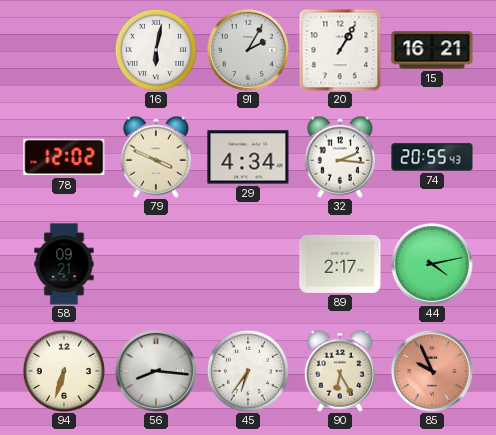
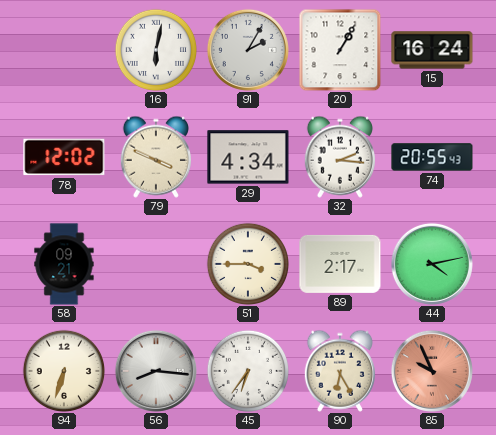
15: 16:21 -> 16:24 (432, 50)
51: none -> 3:45 (247, 263)
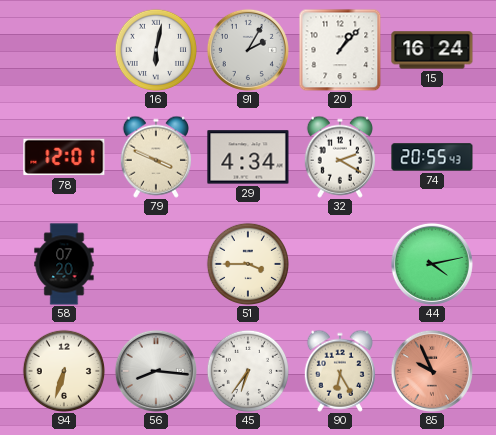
20: 1:05 -> 1:07 (340, 50)
78: 12:02 -> 12:01 (64, 157)
32: 2:16 -> 2:20 (340, 157)
58: 09:21 -> 07:20 (64, 264)
89: 2:17 -> none (340, 264)
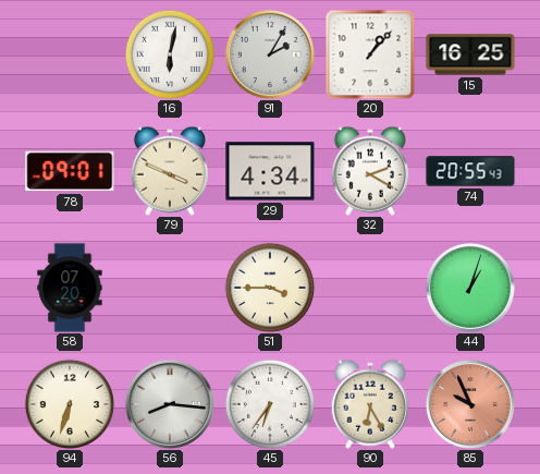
15: 16:24 -> 16:25 (470, 54)
78: 12:01 -> 09:01 (70, 171)
44: 4:13 -> 1:03 (470, 288)
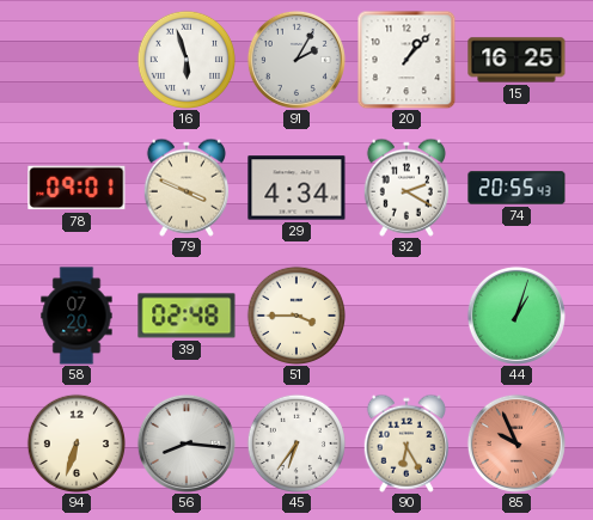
16: 6:02 -> 5:57 (185, 59)
39: none -> 02:48 (187, 316)
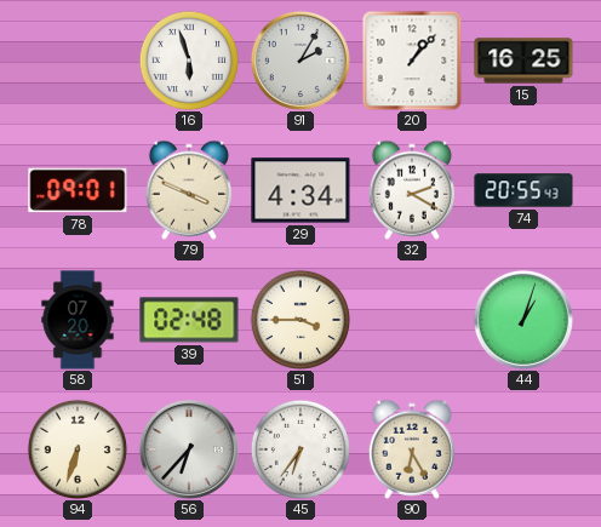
56: 8:16 -> 6:37 (189, 449)
85: 9:56 -> none (516, 443)
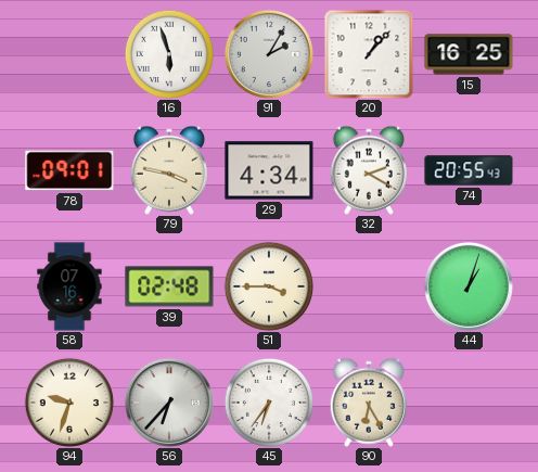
79: 3:49 -> 3:47 (169, 170)
58: 07:20 -> 07:16 (69, 286)
94: 6:33 -> 9:33 (68, 401)
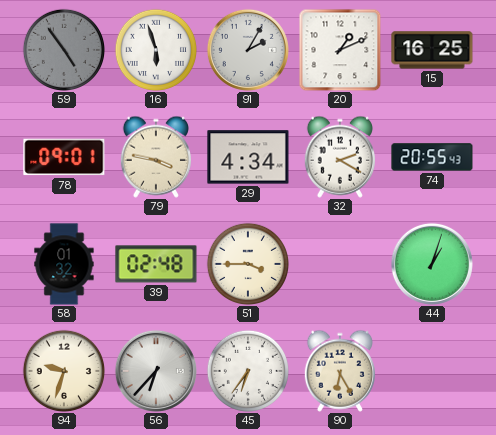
59: none -> 4:54 (63, 49)
20: 1:07 -> 1:11 (340, 50)
58: 07:16 -> 01:32 (64, 264)
